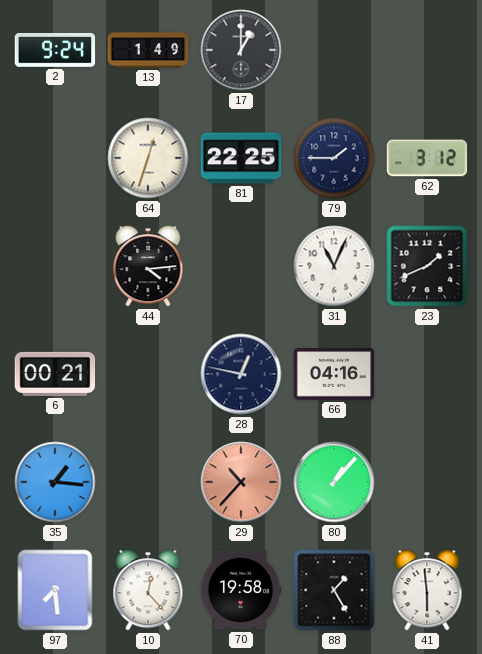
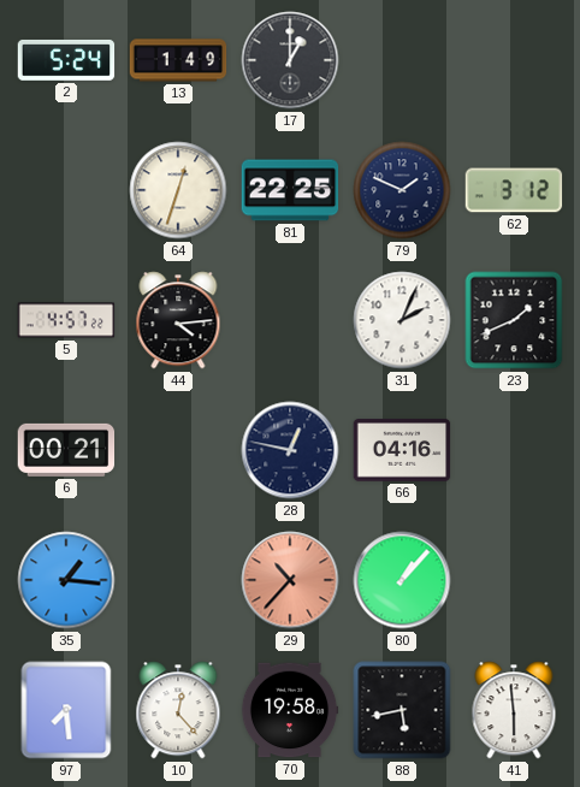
2: 9:24 -> 5:24 (66, 60)
79: 1:45 -> 1:49 (402, 190)
5: none -> 4:57 (66, 320)
31: 11:04 -> 2:04 (402, 320)
88: 1:25 -> 5:43 (402, 710)
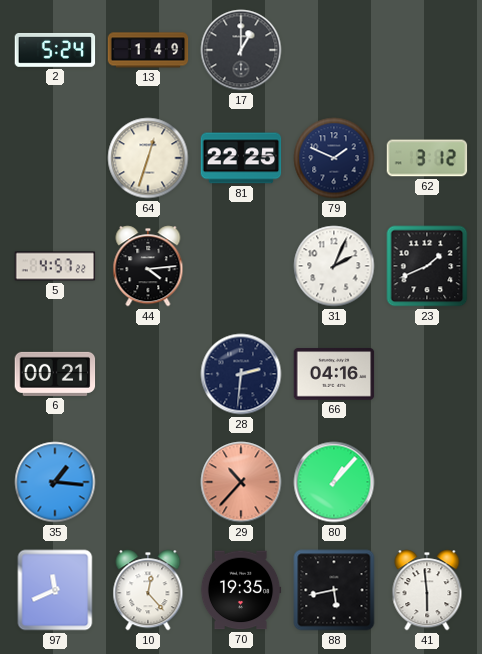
28: 12:47 -> 2:31 (241, 374)
97: 7:29 -> 11:41 (55, 590)
70: 19:58 -> 19:35 (241, 590)
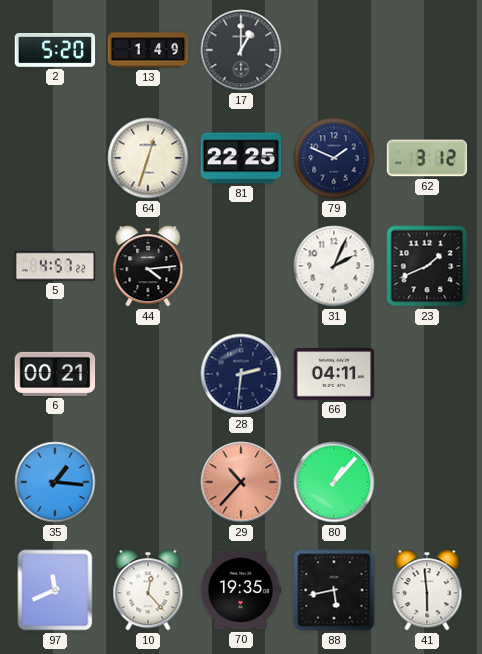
2: 5:24 -> 5:20 (55, 50)
66: 04:16 -> 04:11 (334, 374)
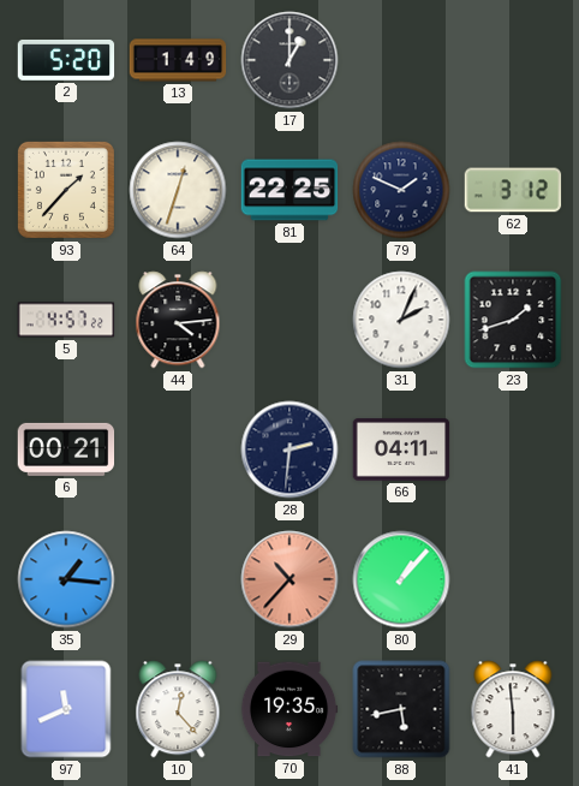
93: none -> 1:37 (66, 190)
23: 1:41 -> 1:42 (513, 320)
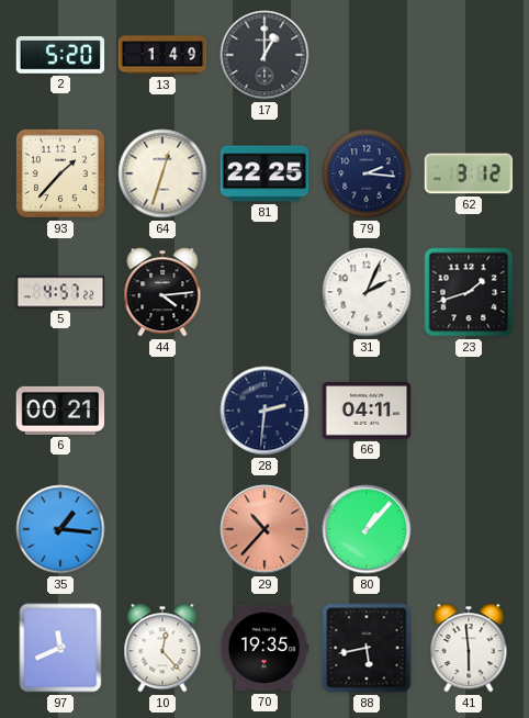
79: 1:49 -> 2:16 (367, 173)
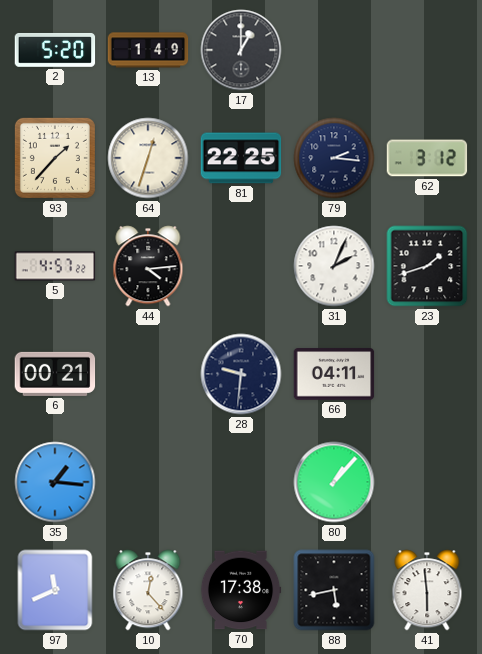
28: 2:31 -> 9:31 (241, 374)
29: 10:37 -> none (264, 529)
70: 19:35 -> 17:38 (241, 590)
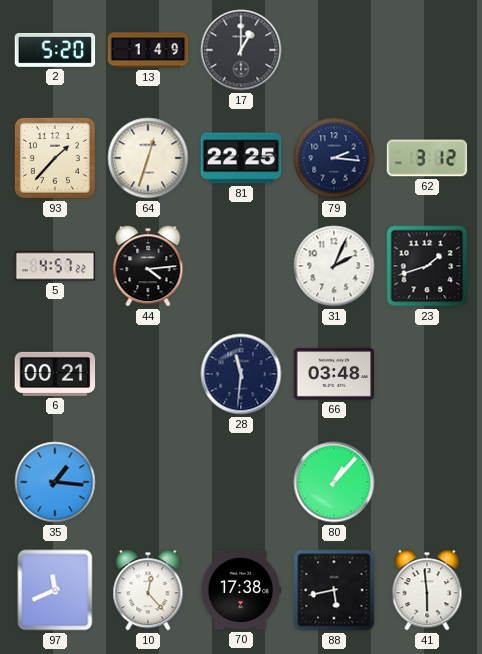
28: 9:31 -> 11:31 (241, 374)
66: 04:11 -> 03:48 (334, 374)
